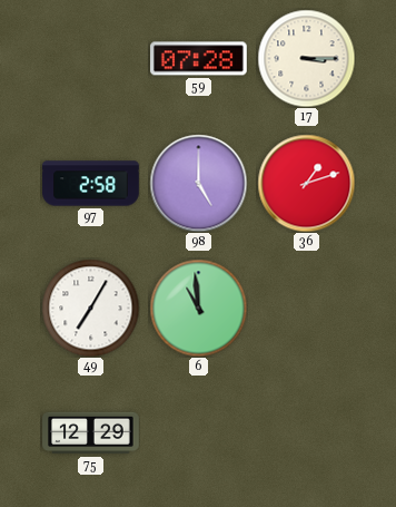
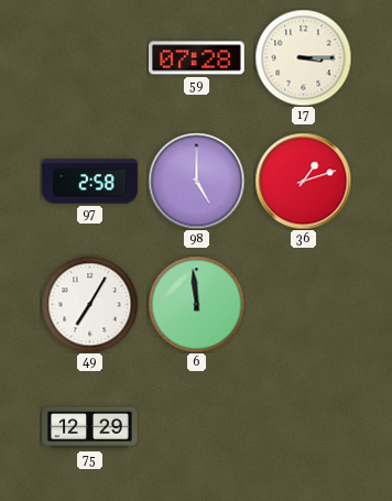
6: 10:59 -> 11:59 (196, 304)
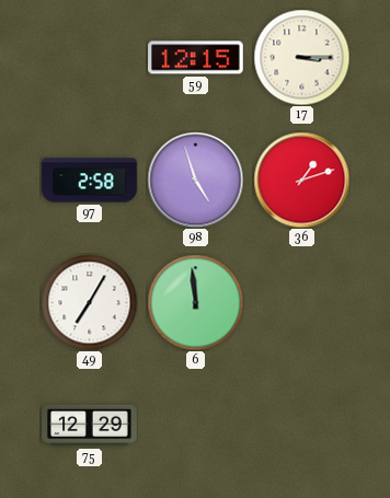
59: 07:28 -> 12:15 (196, 58)
98: 5:00 -> 4:57 (195, 179)
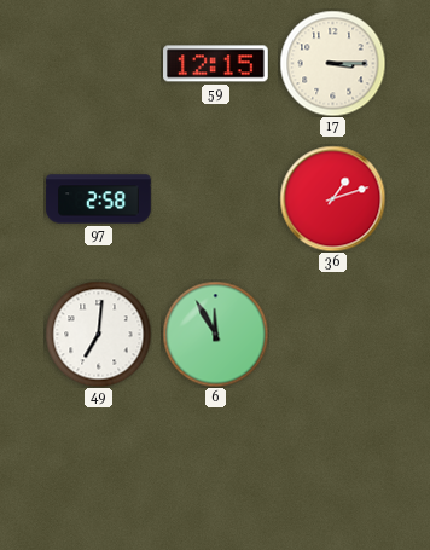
98: 4:57 -> none (195, 179)
49: 7:05 -> 7:01 (98, 334)
6: 11:59 -> 11:55 (215, 334)
75: 12:29 -> none (90, 426)
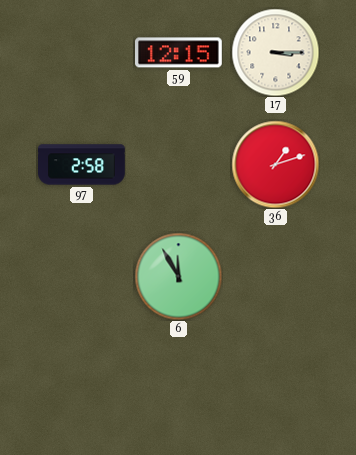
49: 7:01 -> none (98, 334)
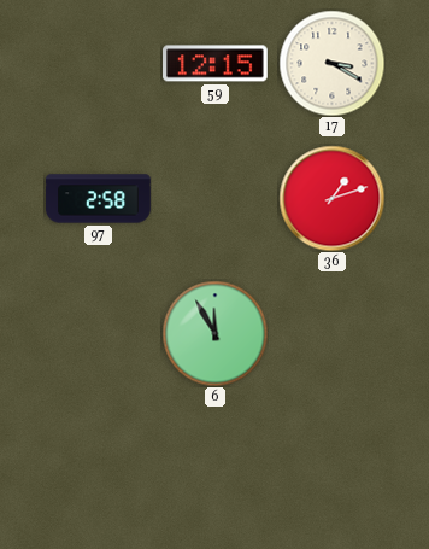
17: 3:15 -> 3:20 (331, 63)
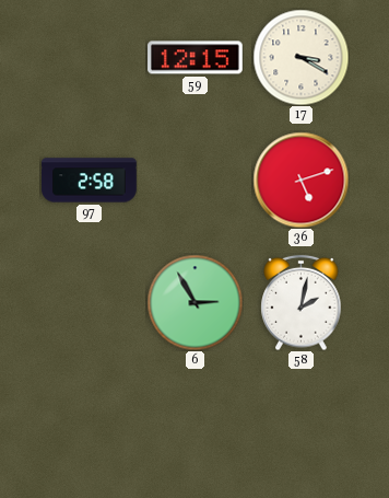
36: 1:12 -> 5:12 (300, 179)
6: 11:55 -> 2:55 (194, 302)
58: none -> 2:02 (302, 302)
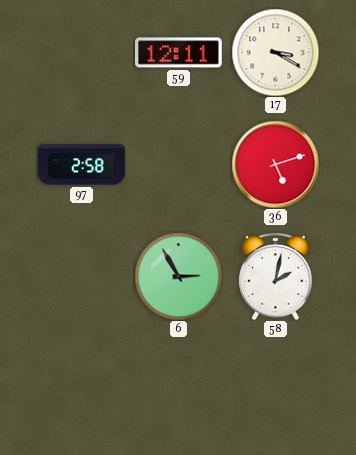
59: 12:15 -> 12:11 (179, 53)
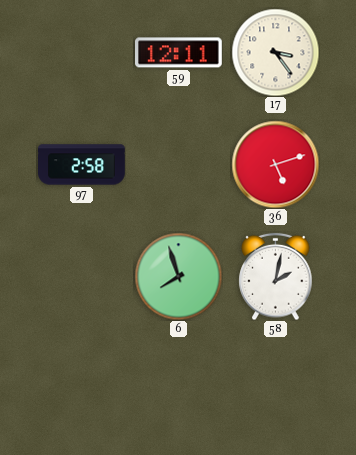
17: 3:20 -> 3:24 (275, 52)
6: 2:55 -> 7:57 (178, 276)
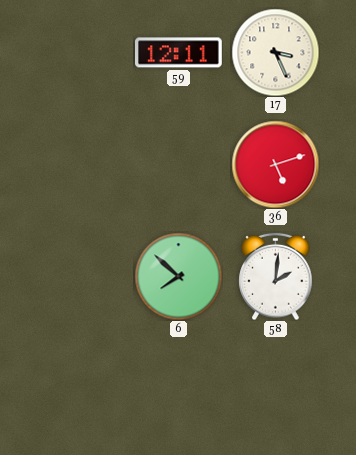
17: 3:24 -> 3:26 (275, 52)
97: 2:58 -> none (82, 165)
6: 7:57 -> 7:52 (178, 276)
58: 2:02 -> 2:01 (276, 276)
